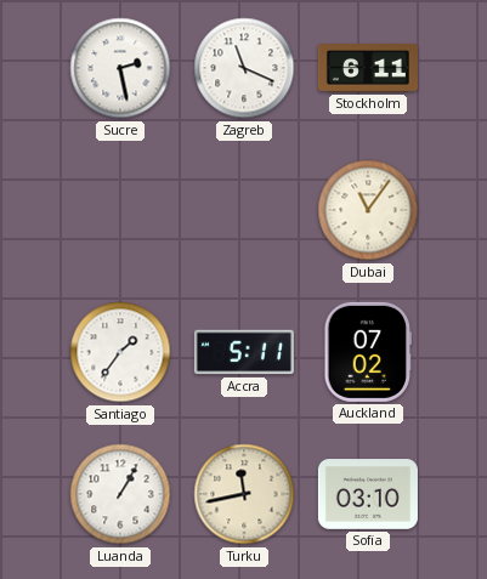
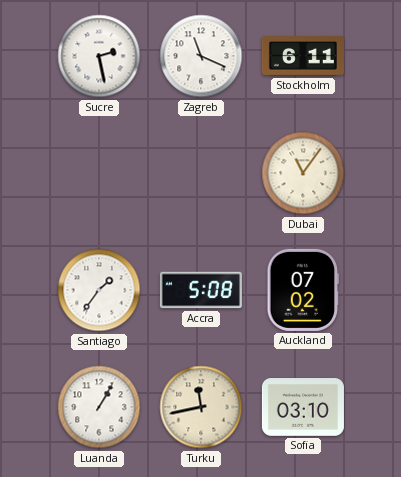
Accra: 5:11 -> 5:08 (201, 290)
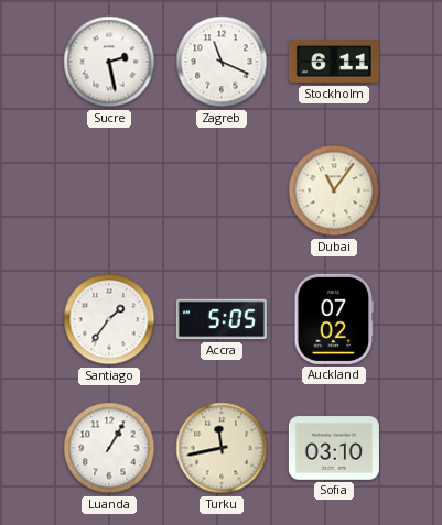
Accra: 5:08 -> 5:05 (222, 319)
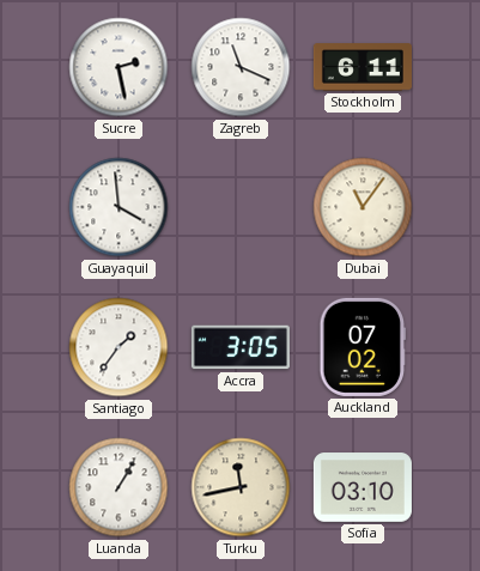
Guayaquil: none -> 3:59 (119, 207)
Accra: 5:05 -> 3:05 (241, 347)
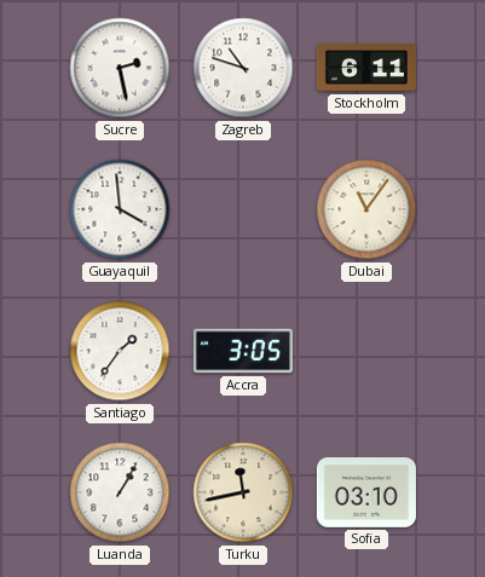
Zagreb: 11:19 -> 10:48 (243, 68)
Auckland: 07:02 -> none (363, 347)
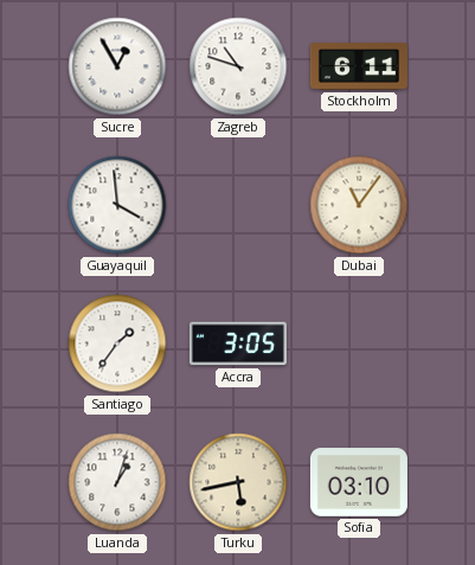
Sucre: 2:28 -> 12:55 (117, 66)
Luanda: 1:05 -> 1:03 (117, 482)
Turku: 11:43 -> 5:43 (238, 482)
